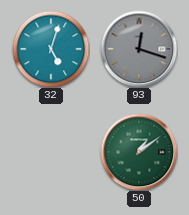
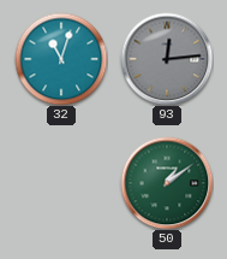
32: 5:03 -> 11:03 (61, 59)
93: 12:18 -> 12:14 (167, 59)
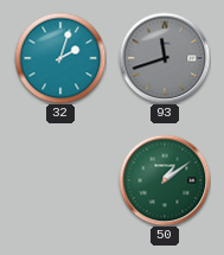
32: 11:03 -> 2:03 (60, 58)
93: 12:14 -> 11:42 (165, 58)
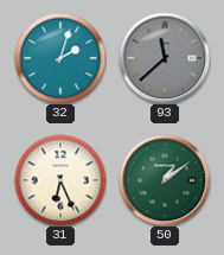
93: 11:42 -> 11:38 (165, 58)
31: none -> 6:26 (60, 180)
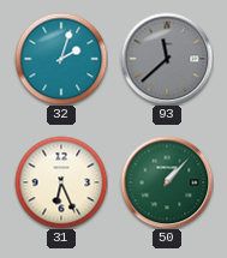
50: 1:09 -> 1:07 (167, 182)
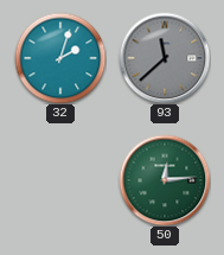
31: 6:26 -> none (61, 182)
50: 1:07 -> 12:14 (165, 180)
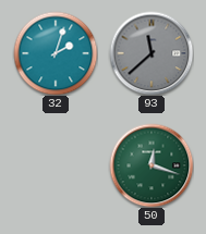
50: 12:14 -> 12:18 (152, 165)
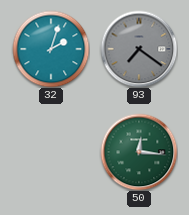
93: 11:38 -> 7:21 (139, 49)
50: 12:18 -> 12:16 (139, 152)
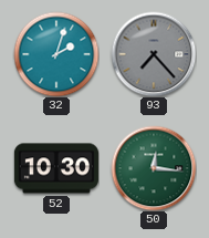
93: 7:21 -> 7:23 (154, 54)
52: none -> 10:30 (56, 168)
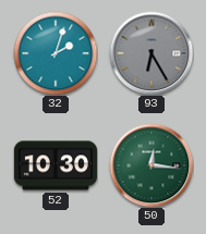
93: 7:23 -> 6:25 (152, 53)
